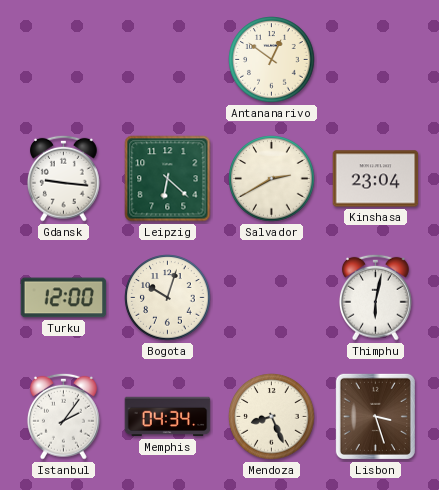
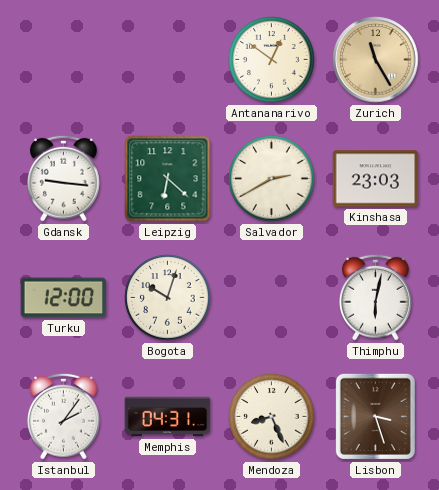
Zurich: none -> 11:25 (376, 60)
Kinshasa: 23:04 -> 23:03 (376, 179)
Memphis: 04:34 -> 04:31 (168, 417)
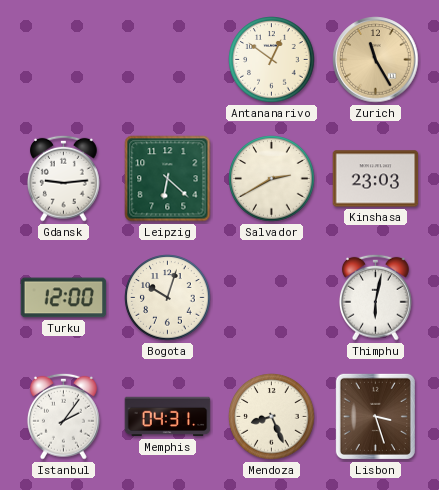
Gdansk: 9:16 -> 9:14 (64, 178)
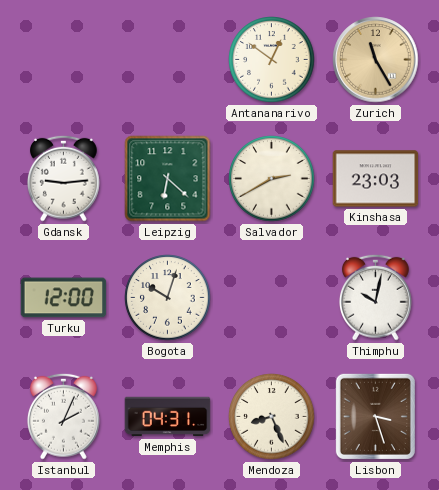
Thimphu: 6:02 -> 10:02 (376, 297)
Istanbul: 2:06 -> 2:04 (64, 416)
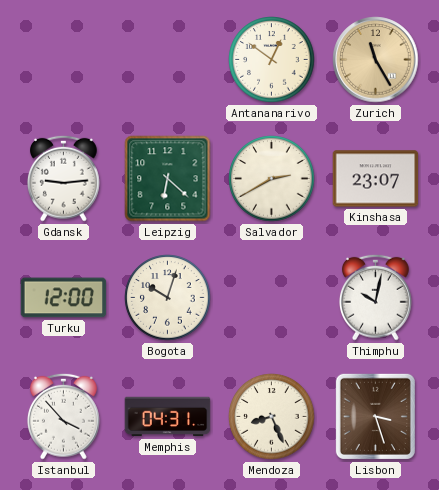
Kinshasa: 23:03 -> 23:07 (376, 179)
Istanbul: 2:04 -> 3:53 (64, 416)
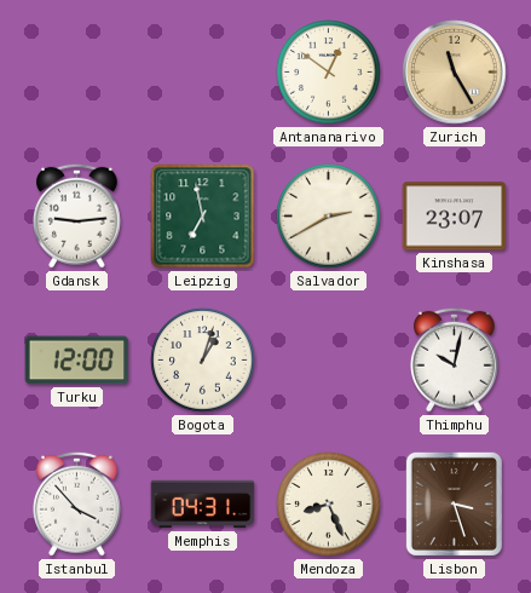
Leipzig: 6:22 -> 6:58 (203, 217)
Bogota: 10:03 -> 1:03 (203, 361)
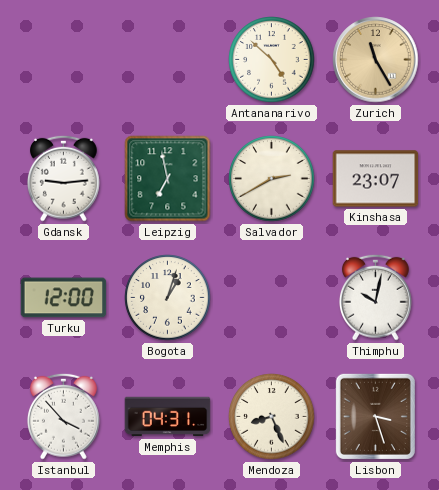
Antananarivo: 12:51 -> 4:52 (272, 60)
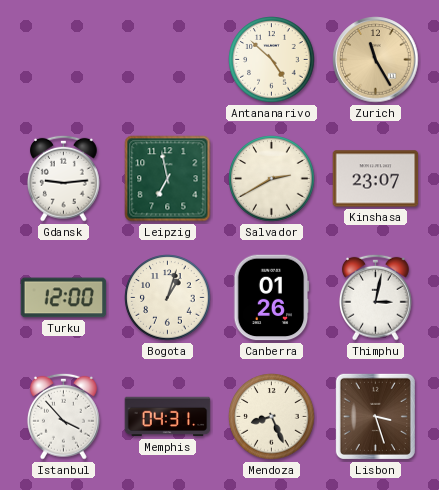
Canberra: none -> 01:26 (272, 298)
Thimphu: 10:02 -> 3:02 (376, 297)
